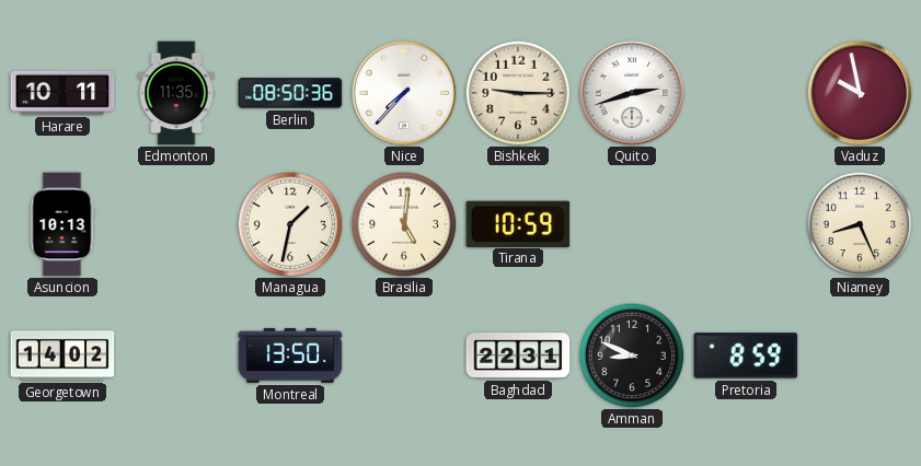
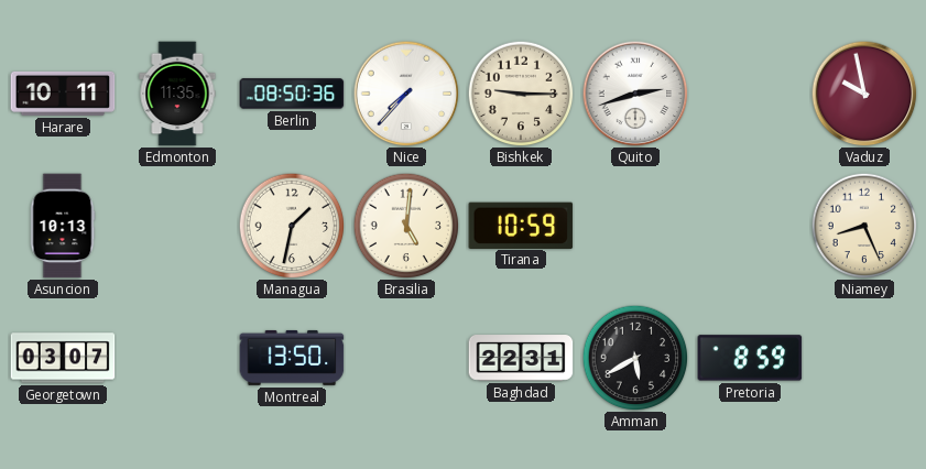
Georgetown: 14:02 -> 03:07 (63, 358)
Amman: 8:49 -> 5:40 (635, 358)
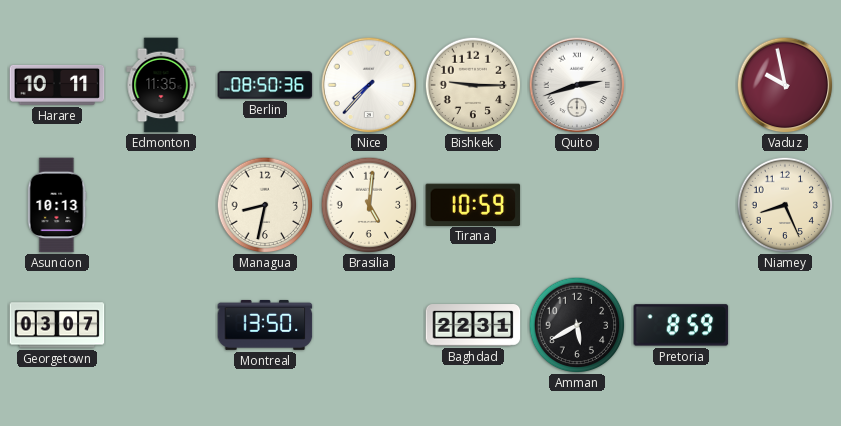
Managua: 1:32 -> 8:32 (265, 205)
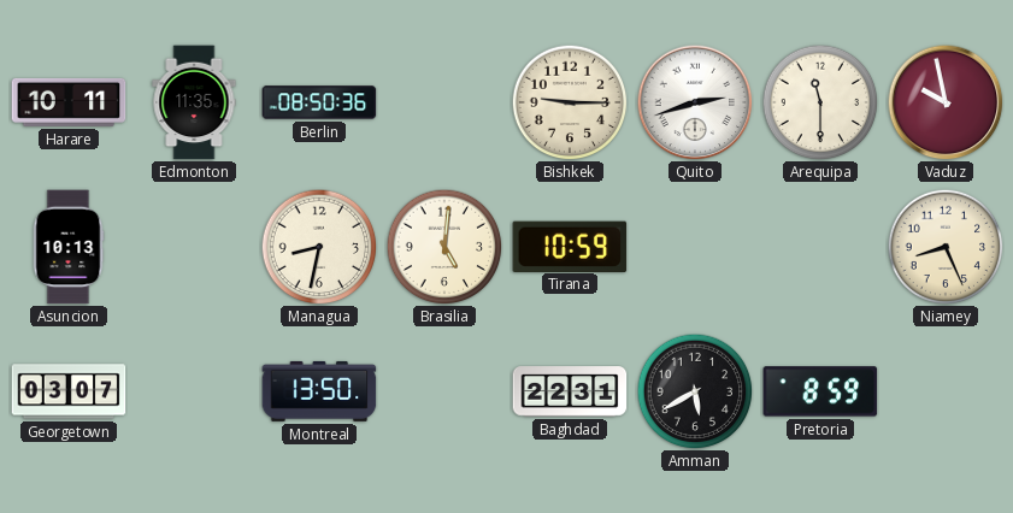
Nice: 7:37 -> none (369, 85)
Arequipa: none -> 11:30 (820, 102)
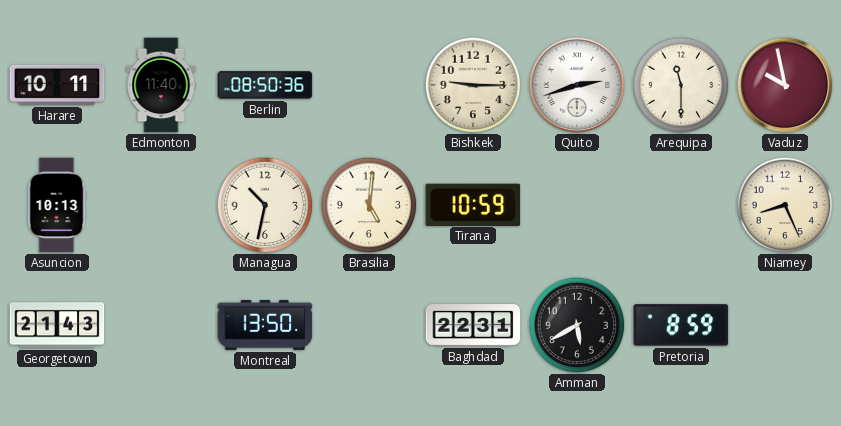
Edmonton: 11:35 -> 11:40 (161, 85)
Managua: 8:32 -> 10:32 (265, 205)
Georgetown: 03:07 -> 21:43 (57, 325)
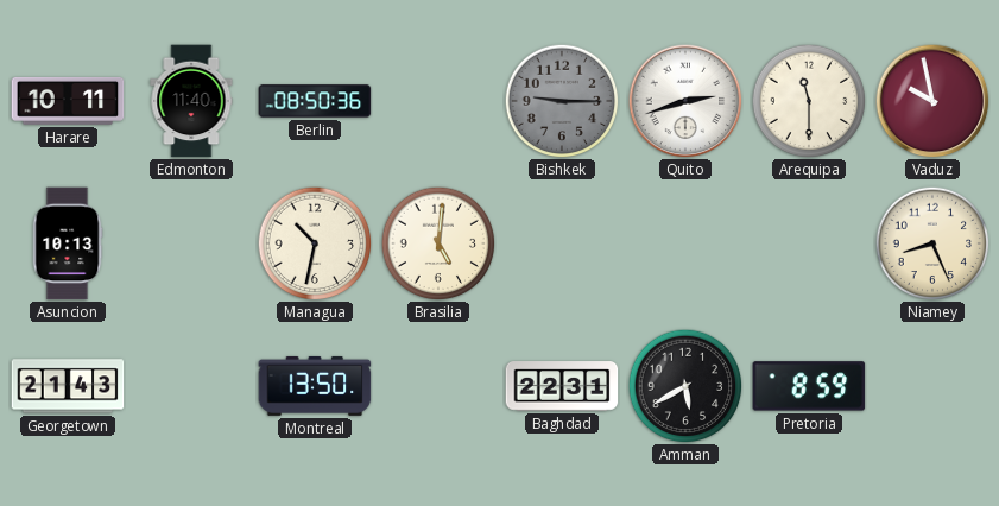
Bishkek dial: cream -> grey (562, 101)
Tirana: 10:59 -> none (473, 204)
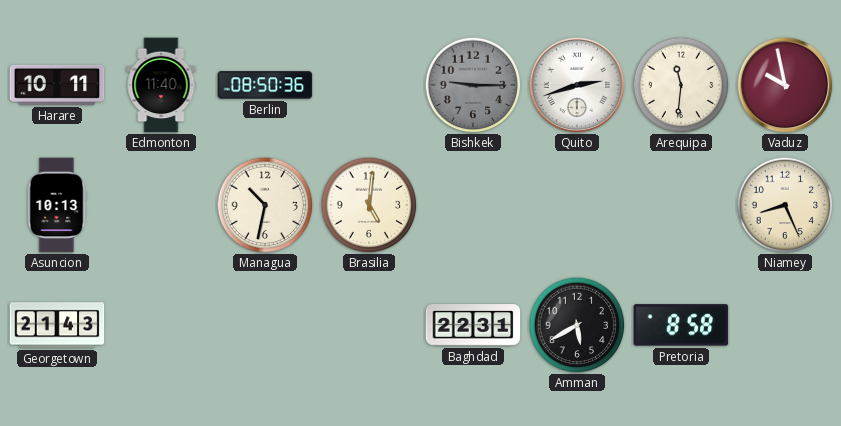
Arequipa: 11:30 -> 11:31 (681, 85)
Montreal: 13:50 -> none (315, 386)
Pretoria: 8:59 -> 8:58 (681, 325)
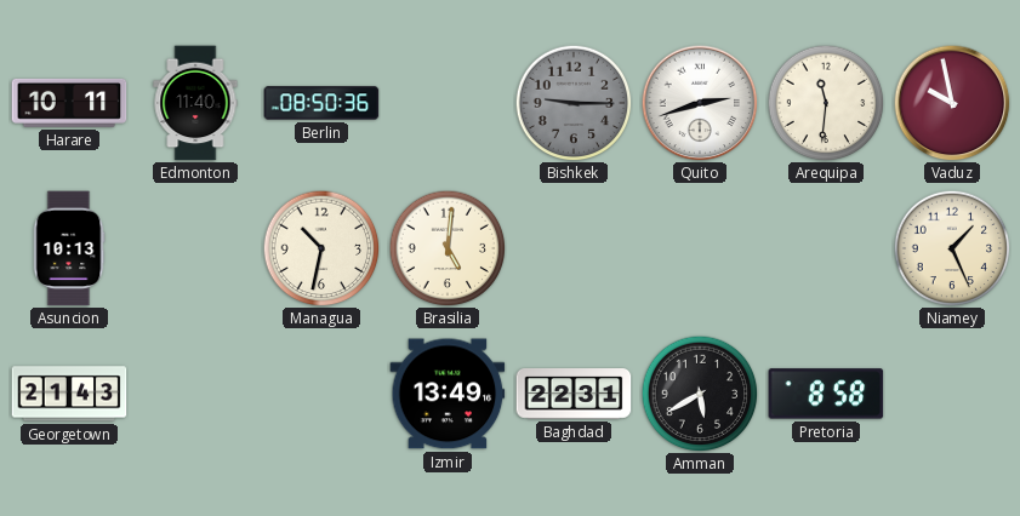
Niamey: 8:26 -> 1:26 (952, 248)
Izmir: none -> 13:49 (448, 394)
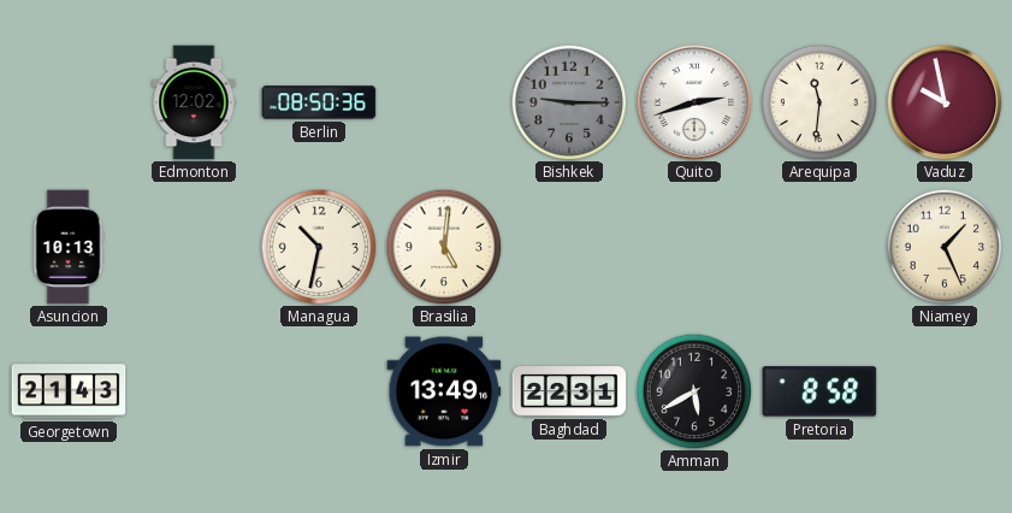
Harare: 10:11 -> none (69, 103)
Edmonton: 11:40 -> 12:02 (194, 102)
